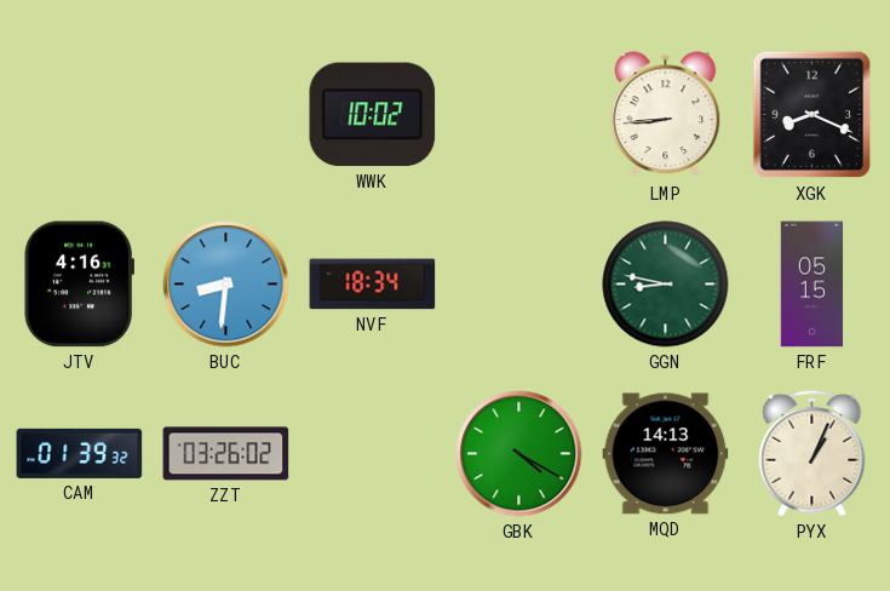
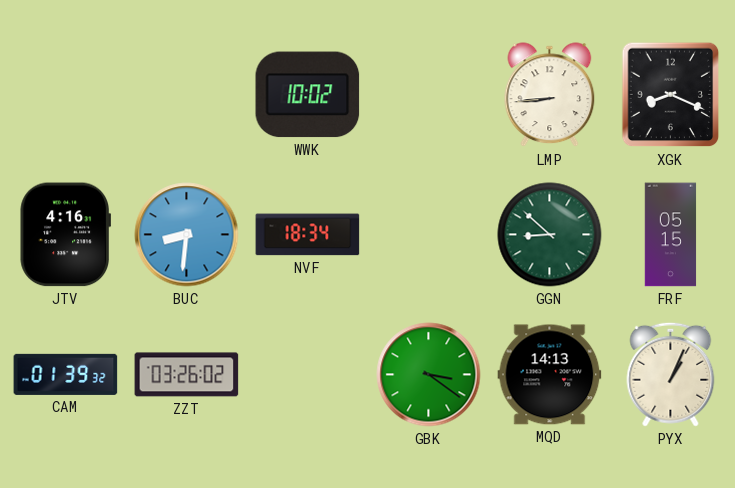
GGN: 8:47 -> 8:52 (550, 235)
GBK: 4:20 -> 3:21 (429, 375)
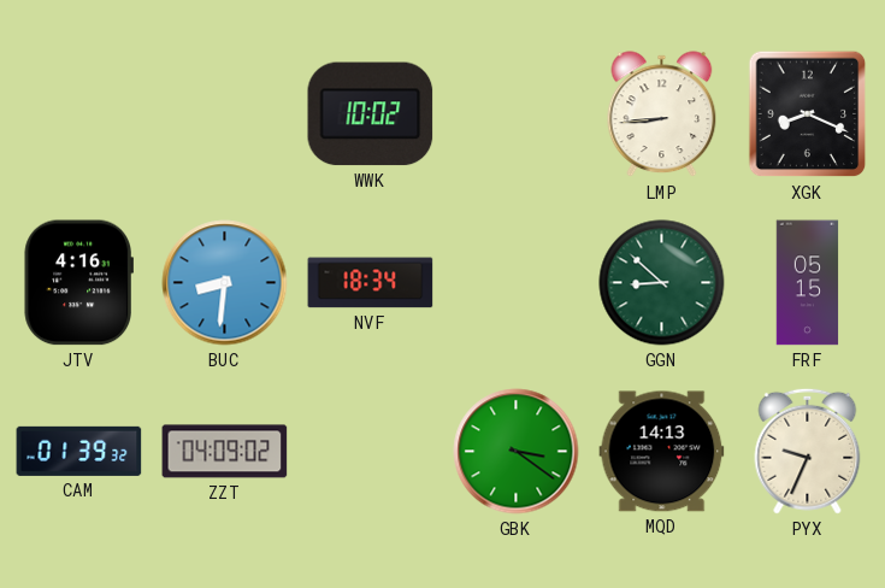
ZZT: 03:26 -> 04:09 (225, 452)
PYX: 1:04 -> 9:34 (808, 451)
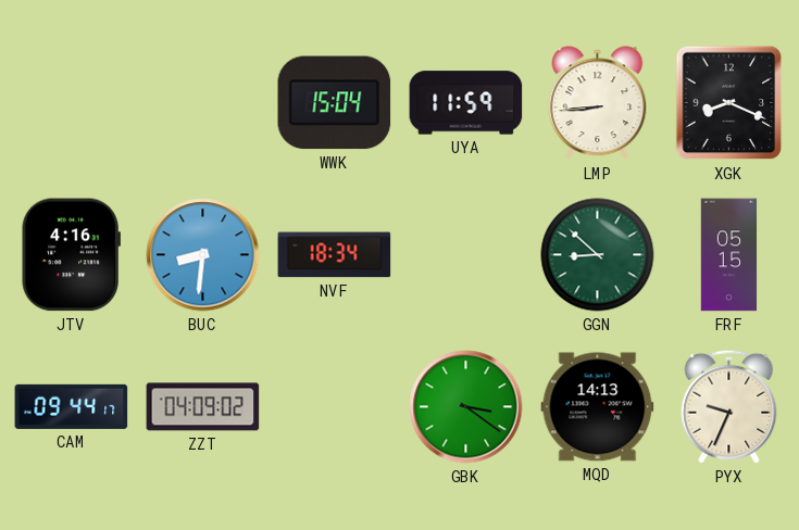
WWK: 10:02 -> 15:04 (335, 103)
UYA: none -> 11:59 (466, 103)
CAM: 01:39 -> 09:44 (72, 406)
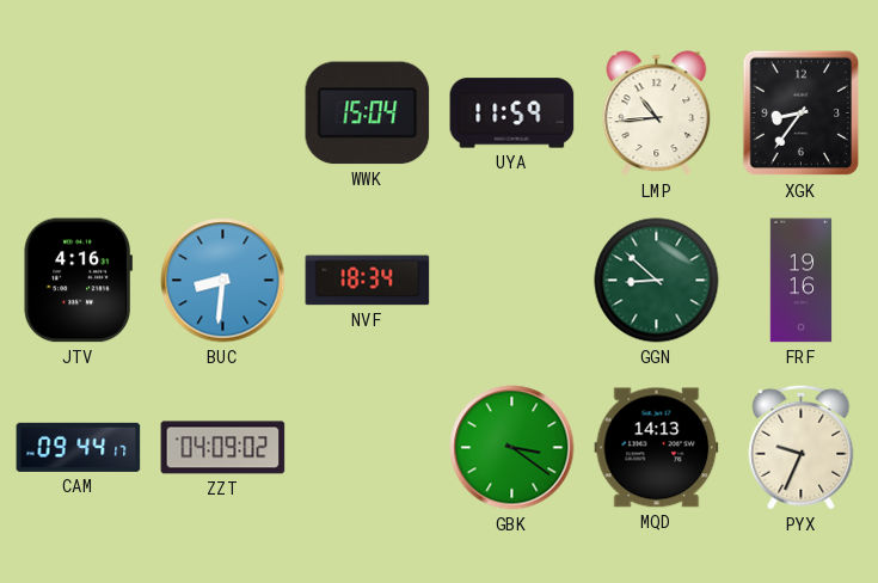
LMP: 8:44 -> 10:44 (657, 113)
XGK: 8:19 -> 8:36 (802, 113)
FRF: 05:15 -> 19:16 (802, 281)
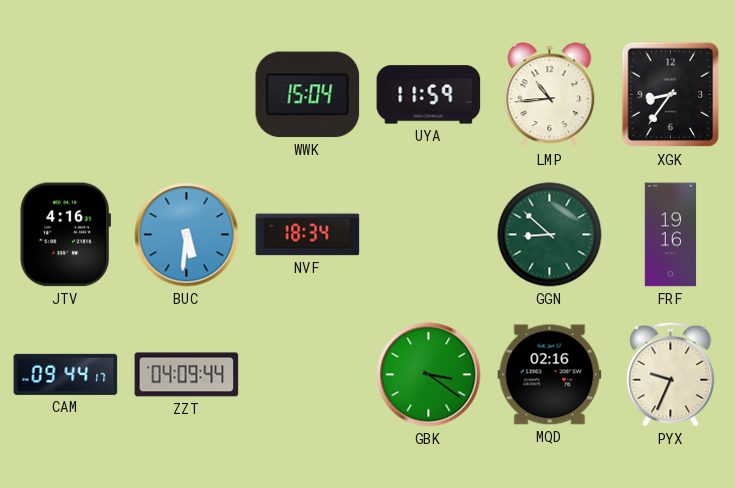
BUC: 8:31 -> 5:31 (187, 235)
ZZT: 04:09:02 -> 04:09:44 (187, 375)
MQD: 14:13 -> 02:16 (550, 375)
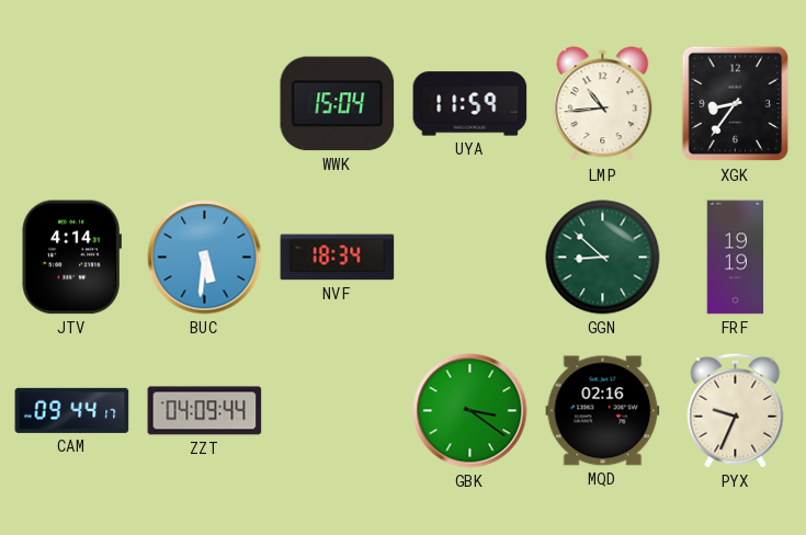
JTV: 4:16 -> 4:14 (71, 258)
FRF: 19:16 -> 19:19 (736, 258)
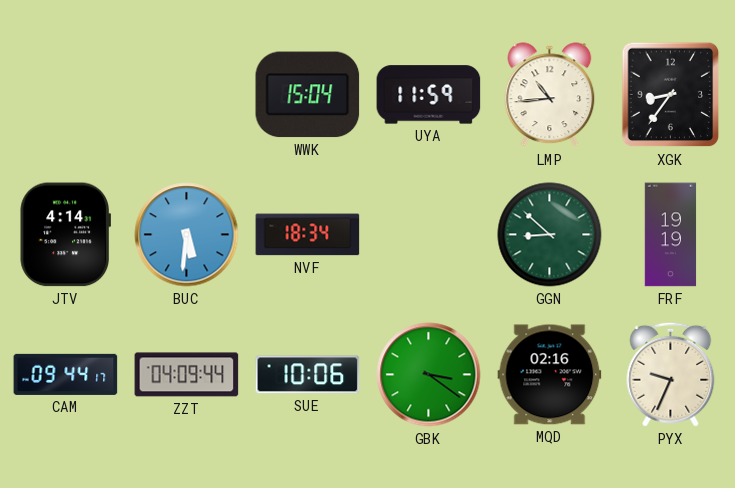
SUE: none -> 10:06 (308, 375)
